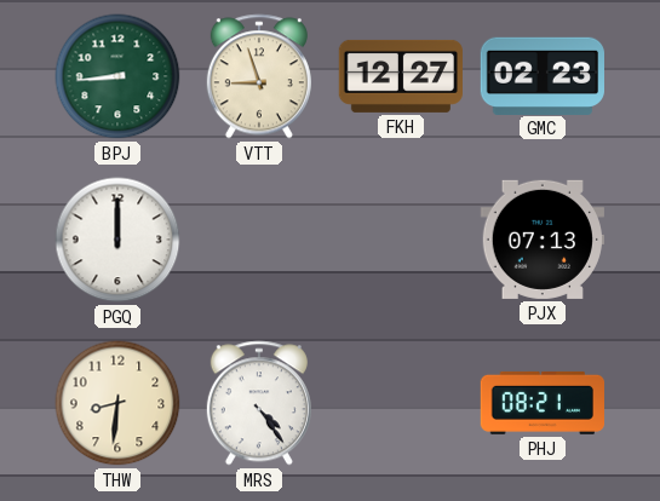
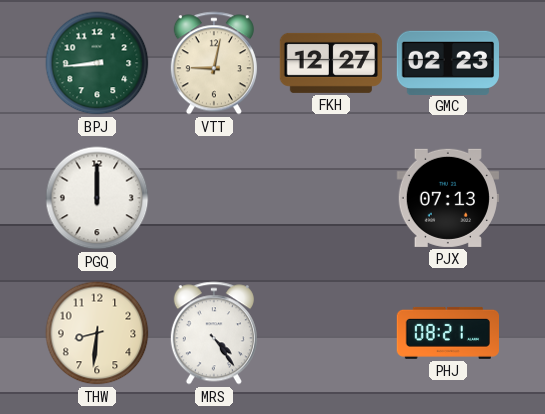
VTT: 8:57 -> 9:02 (214, 63)
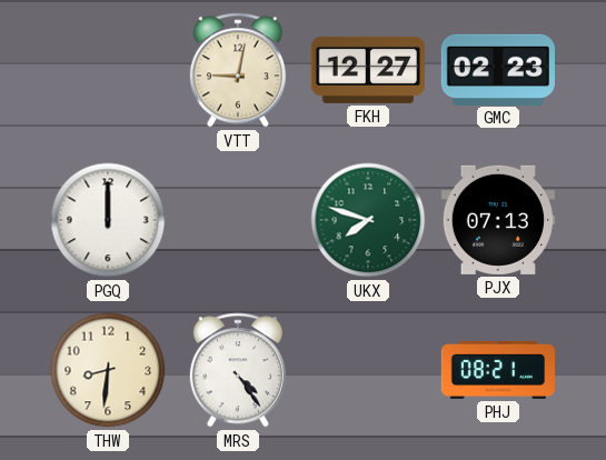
BPJ: 8:44 -> none (97, 63)
UKX: none -> 7:48 (368, 220)
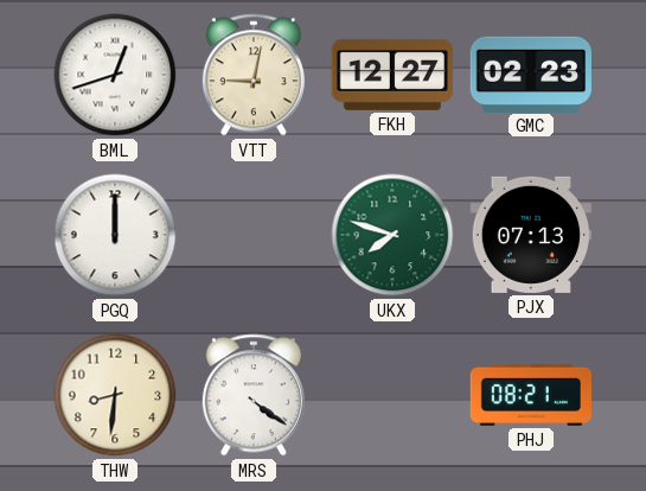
BML: none -> 12:42 (115, 75)
MRS: 4:24 -> 4:21 (254, 395)
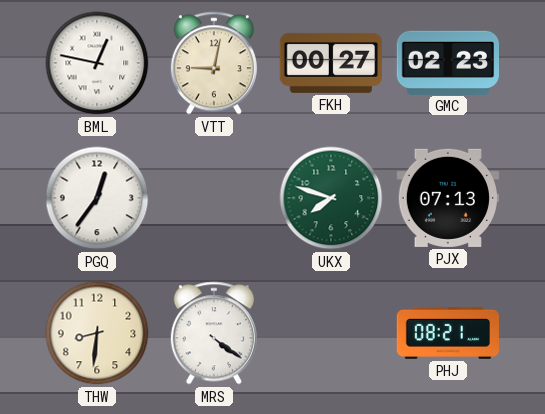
BML: 12:42 -> 12:47 (97, 63)
FKH: 12:27 -> 00:27 (330, 63)
PGQ: 12:00 -> 12:36 (97, 198)
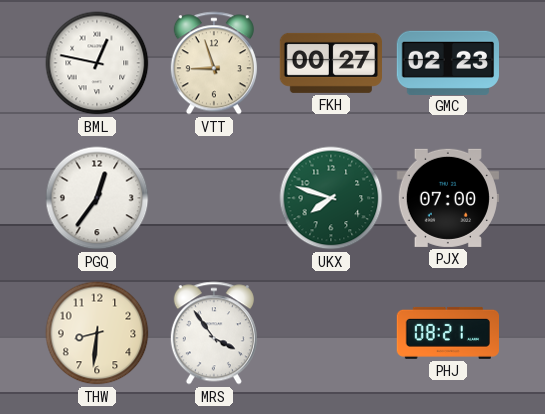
VTT: 9:02 -> 8:57 (214, 63)
PJX: 07:13 -> 07:00 (447, 198)
MRS: 4:21 -> 3:54 (214, 333)
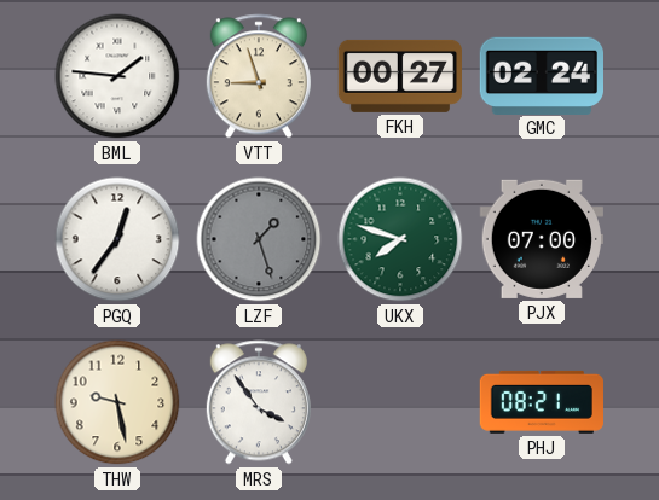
BML: 12:47 -> 1:46 (117, 76)
GMC: 02:23 -> 02:24 (541, 75)
LZF: none -> 1:27 (259, 239)
THW: 8:31 -> 9:28 (117, 402)
